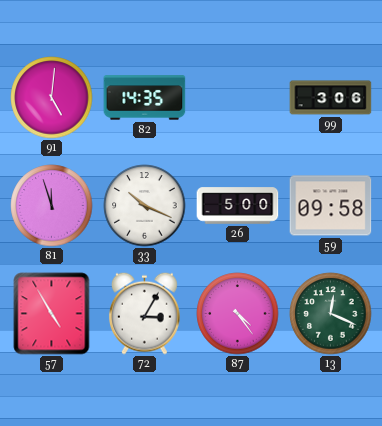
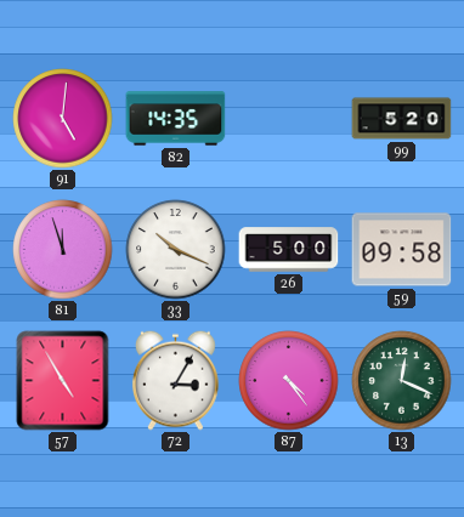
99: 3:06 -> 5:20 (402, 119)
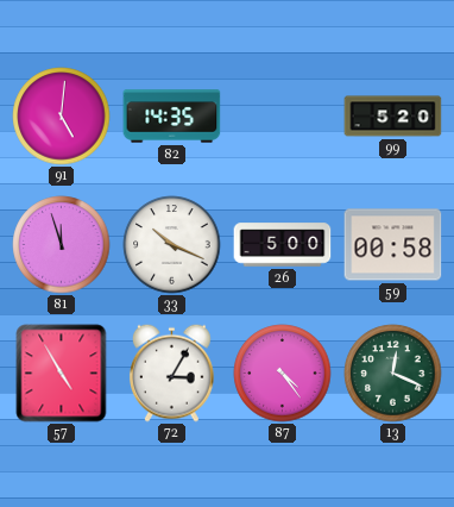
59: 09:58 -> 00:58 (393, 245)
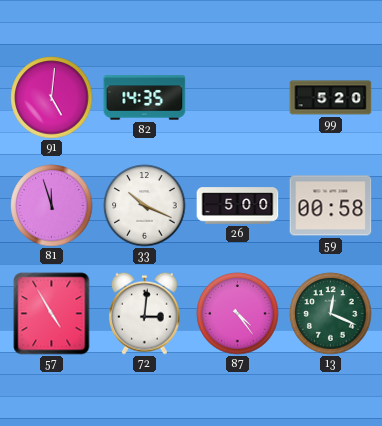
72: 3:05 -> 3:01 (144, 313)
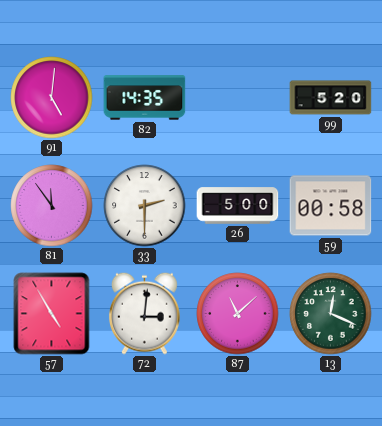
81: 11:57 -> 11:54 (52, 206)
33: 10:19 -> 2:30 (145, 206)
87: 4:24 -> 11:08 (238, 314)
